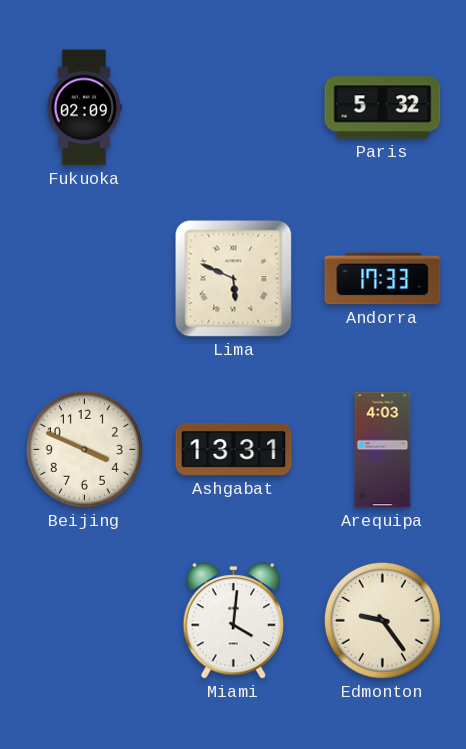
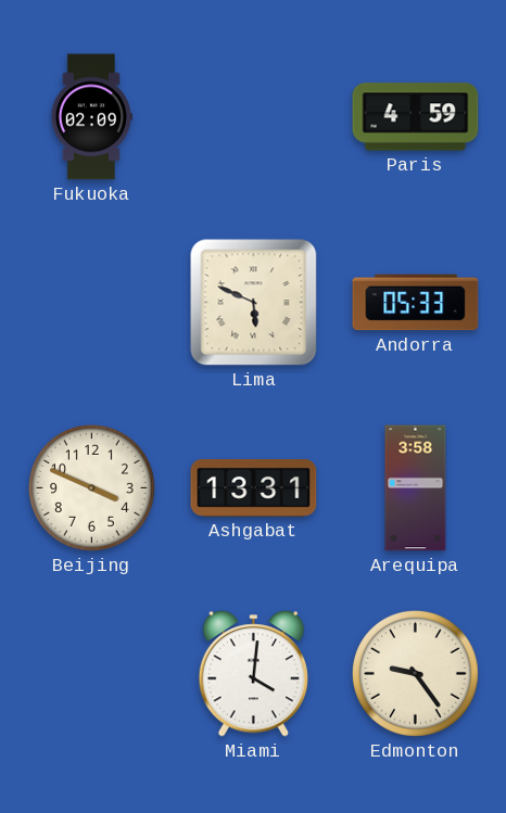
Paris: 5:32 -> 4:59 (416, 117)
Andorra: 17:33 -> 05:33 (416, 303)
Arequipa: 4:03 -> 3:58 (416, 488)
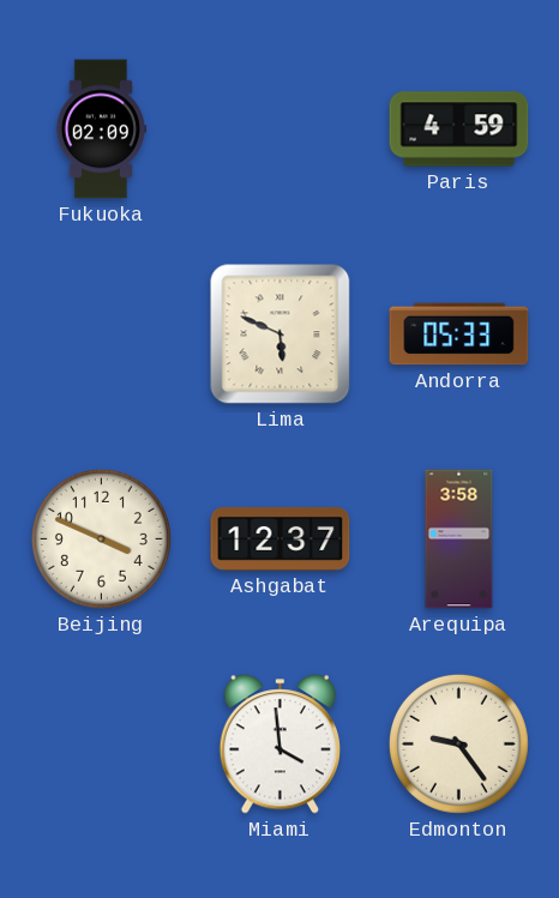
Ashgabat: 13:31 -> 12:37 (281, 538)
Miami: 4:01 -> 3:59 (279, 745)
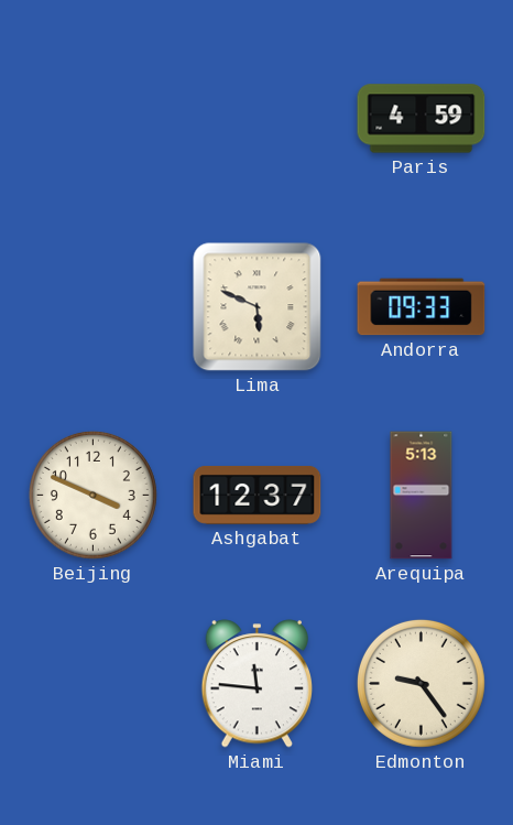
Fukuoka: 02:09 -> none (101, 129)
Andorra: 05:33 -> 09:33 (422, 307)
Arequipa: 3:58 -> 5:13 (422, 496)
Miami: 3:59 -> 11:46 (256, 684)
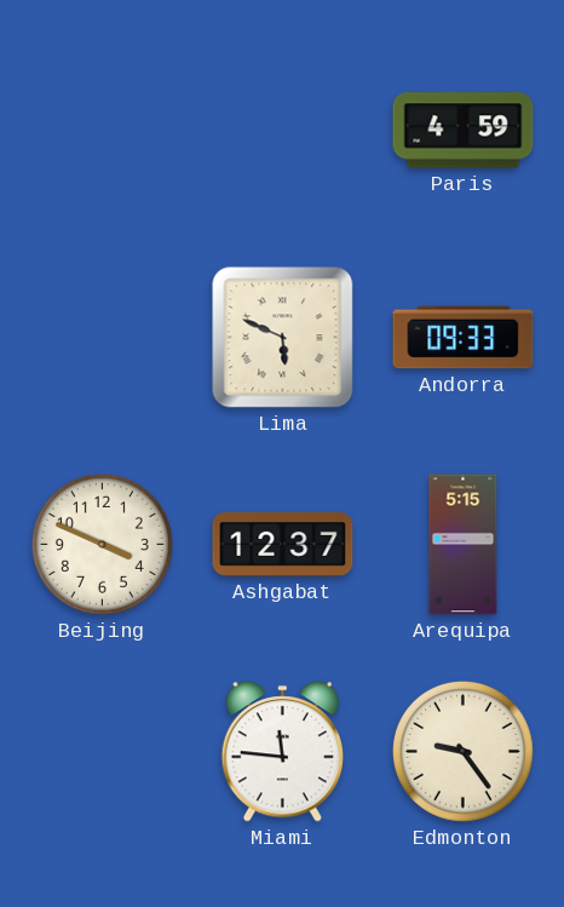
Arequipa: 5:13 -> 5:15 (464, 545)
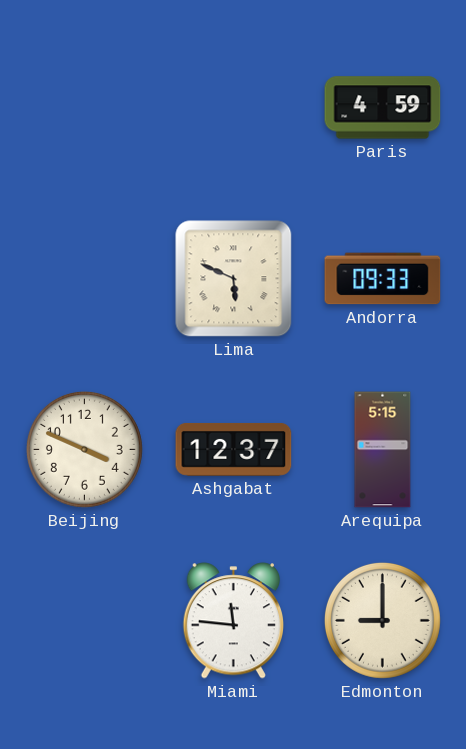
Edmonton: 9:24 -> 9:00 (382, 620)
